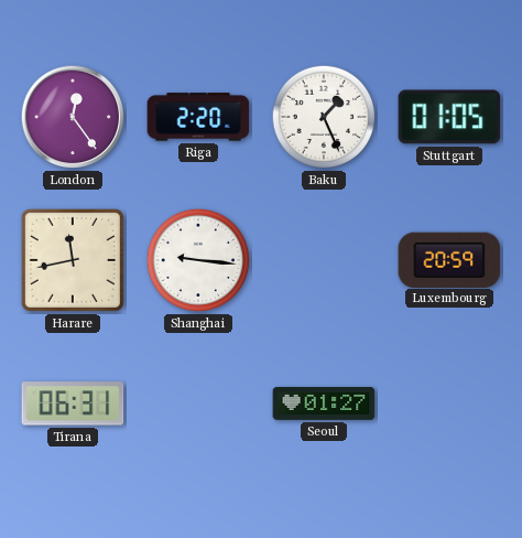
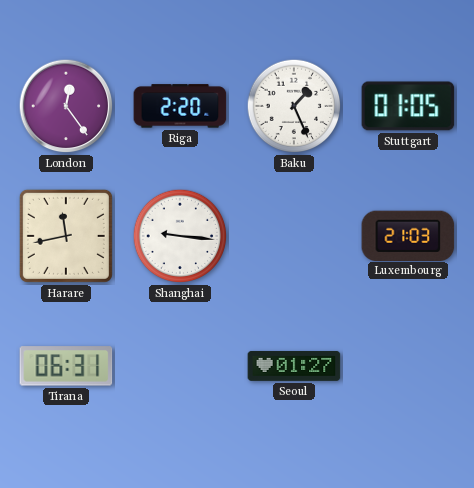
Luxembourg: 20:59 -> 21:03 (408, 235)
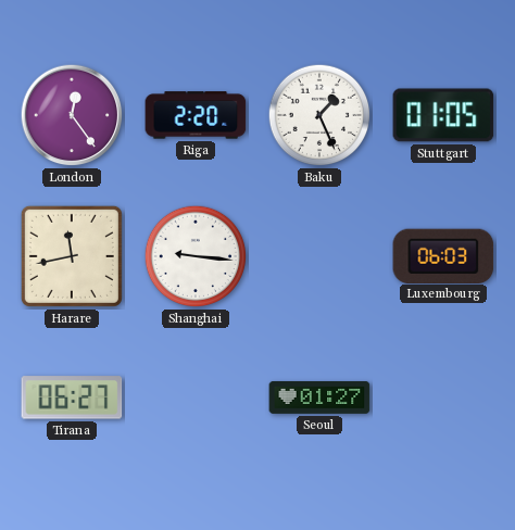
Luxembourg: 21:03 -> 06:03 (443, 255)
Tirana: 06:31 -> 06:27 (72, 397)
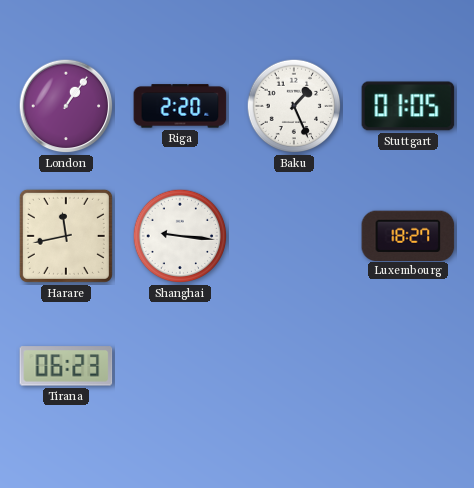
London: 12:24 -> 1:06 (66, 106)
Luxembourg: 06:03 -> 18:27 (408, 235)
Tirana: 06:27 -> 06:23 (66, 366)
Seoul: 01:27 -> none (319, 397)
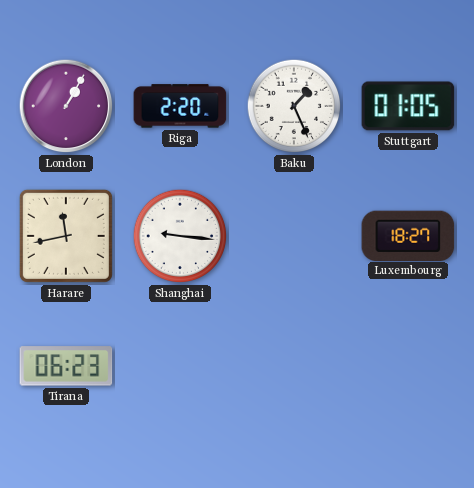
London: 1:06 -> 1:05 (66, 106)
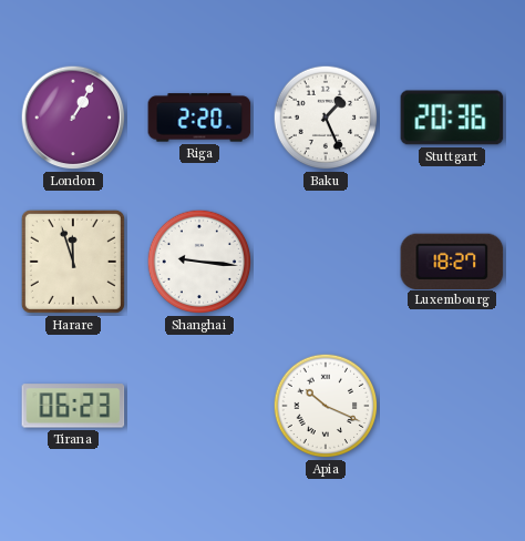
Stuttgart: 01:05 -> 20:36 (452, 118)
Harare: 11:43 -> 11:57 (73, 262)
Apia: none -> 10:19 (326, 406)
